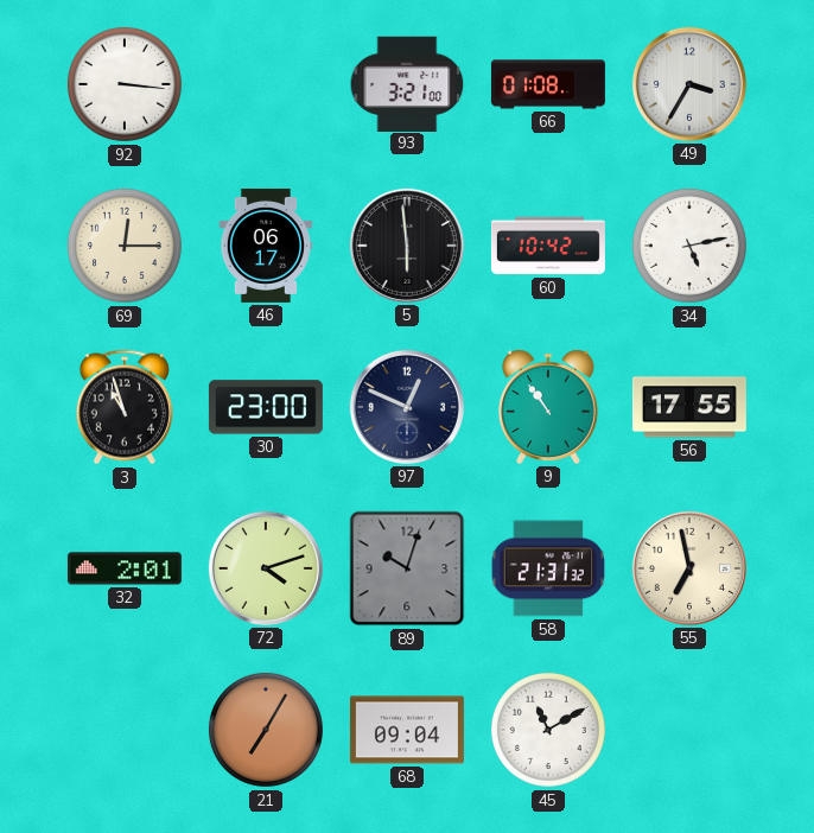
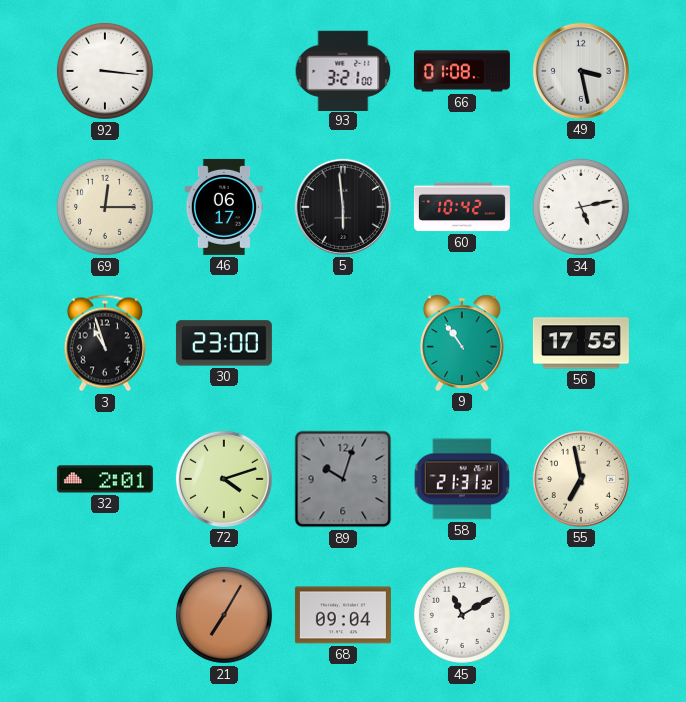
49: 3:35 -> 3:28 (581, 71)
97: 12:49 -> none (407, 407)
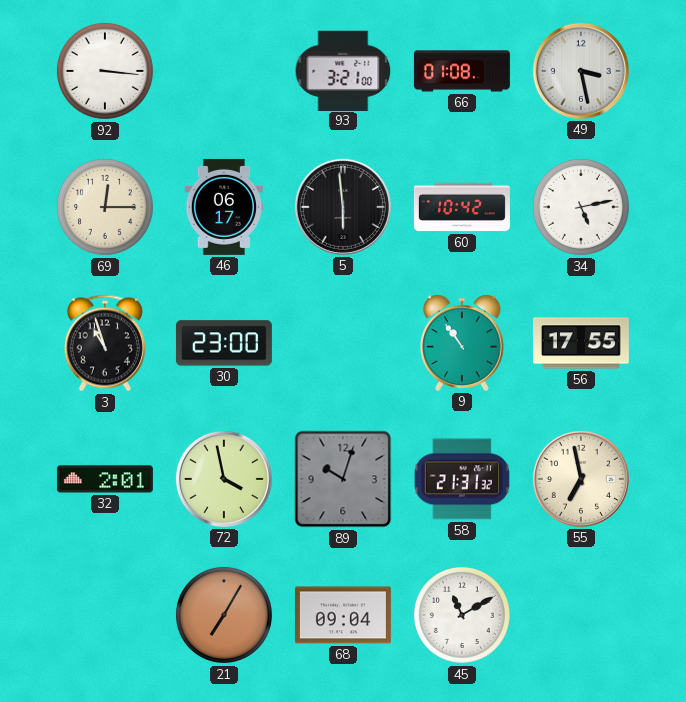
72: 4:12 -> 3:58 (224, 479)
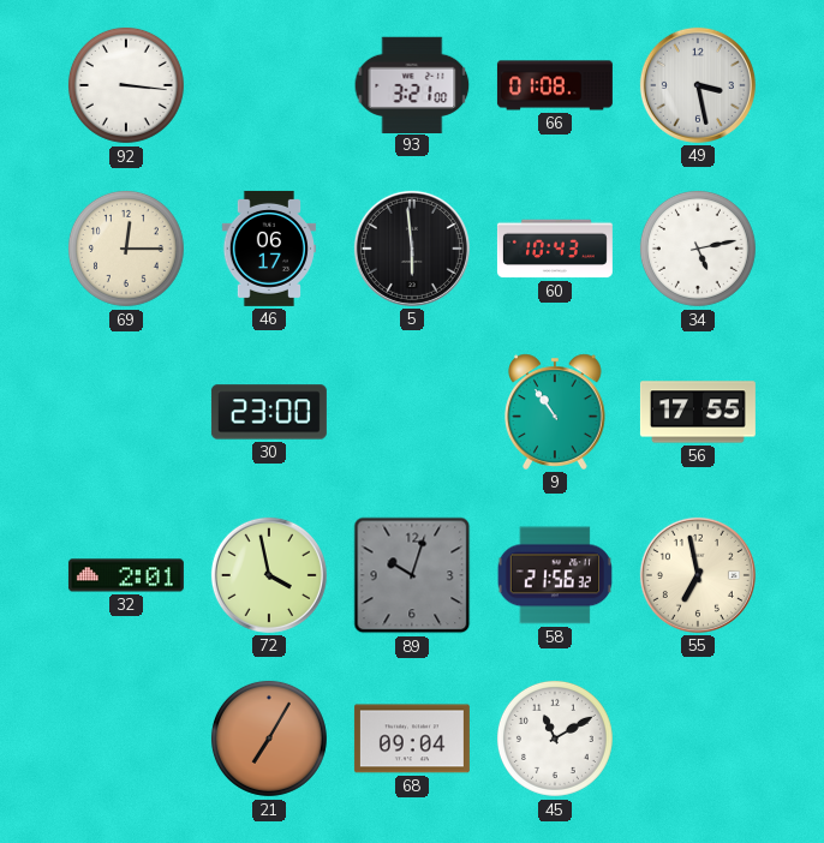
60: 10:42 -> 10:43 (555, 249)
3: 10:57 -> none (105, 343)
58: 21:31 -> 21:56 (554, 575)
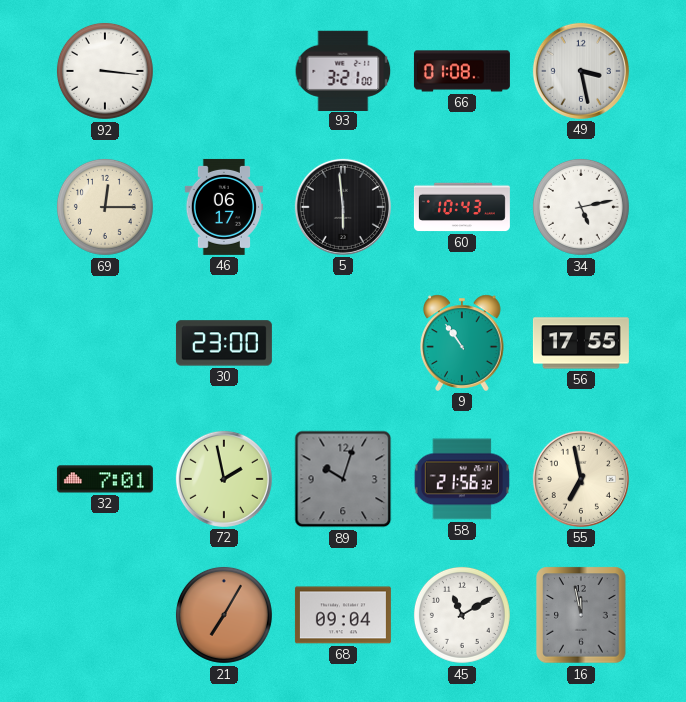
32: 2:01 -> 7:01 (105, 479)
72: 3:58 -> 1:58 (224, 479)
16: none -> 11:58 (581, 615)
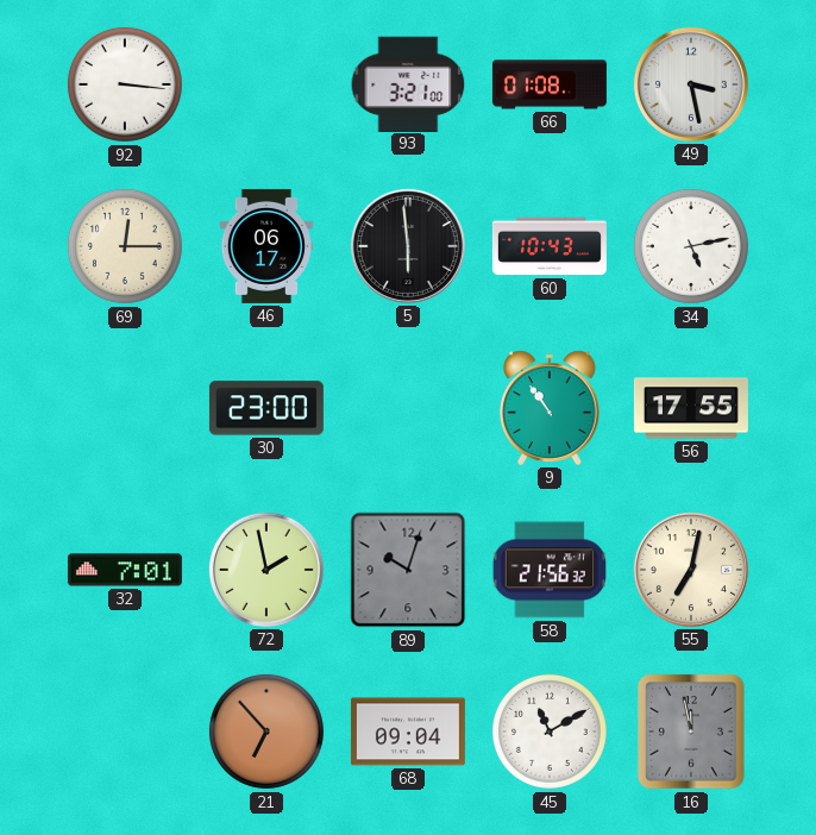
55: 6:58 -> 7:02 (691, 570)
21: 7:05 -> 6:53 (266, 732)
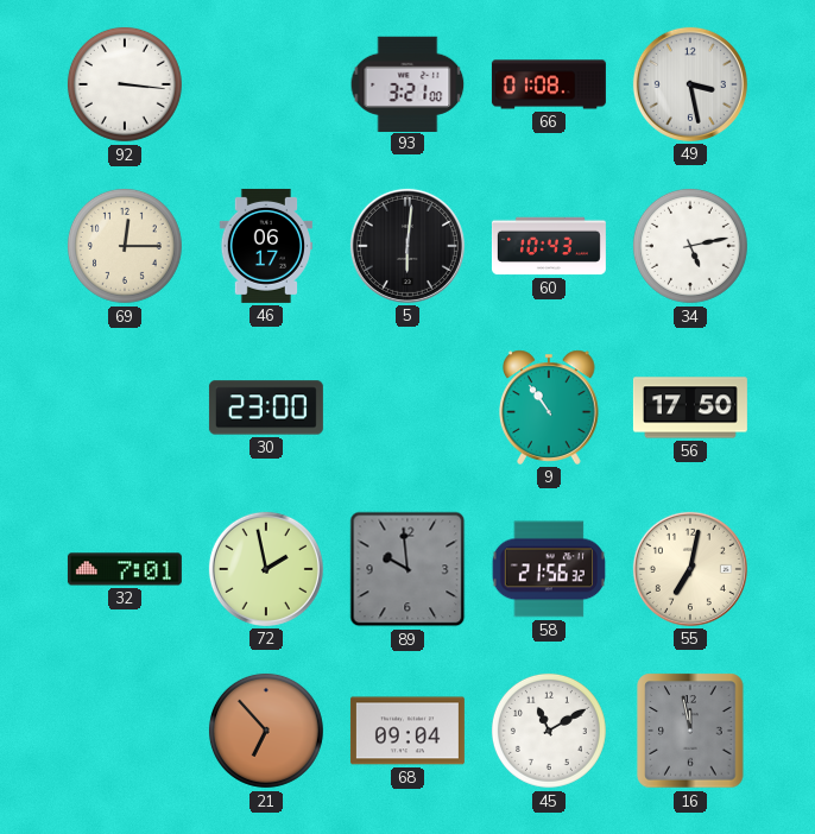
5: 5:59 -> 6:01 (407, 246)
56: 17:55 -> 17:50 (690, 407)
89: 10:03 -> 9:59 (407, 569)
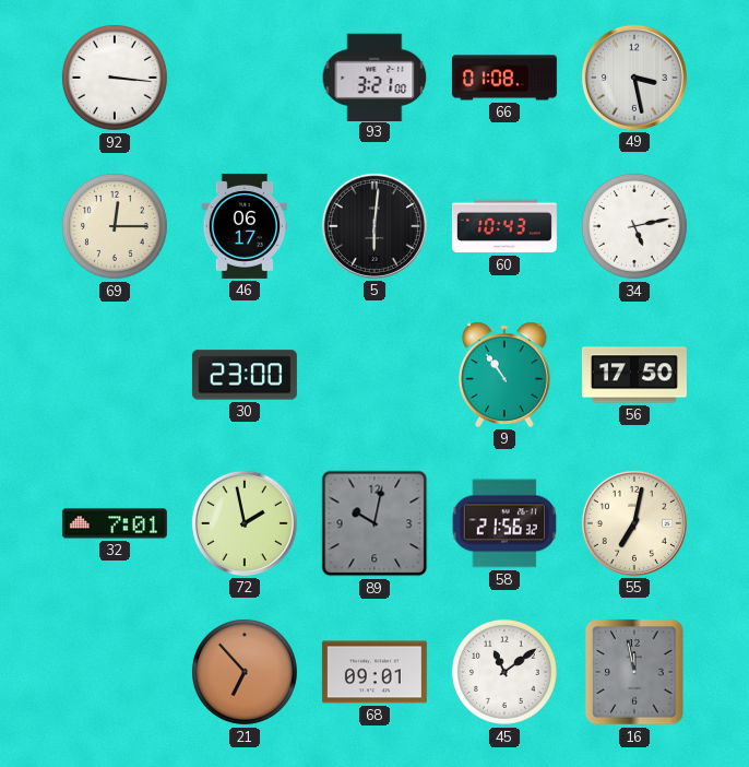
89: 9:59 -> 10:02 (374, 523)
68: 09:04 -> 09:01 (374, 672)
45: 11:10 -> 11:09 (504, 672)
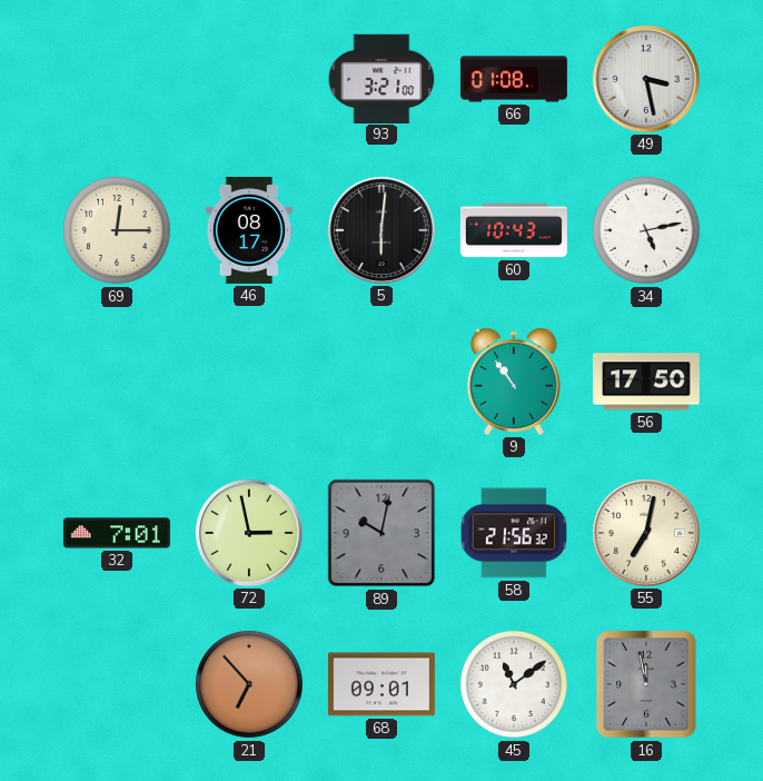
92: 3:16 -> none (115, 78)
46: 06:17 -> 08:17 (249, 230)
30: 23:00 -> none (245, 375)
72: 1:58 -> 2:58 (249, 533)
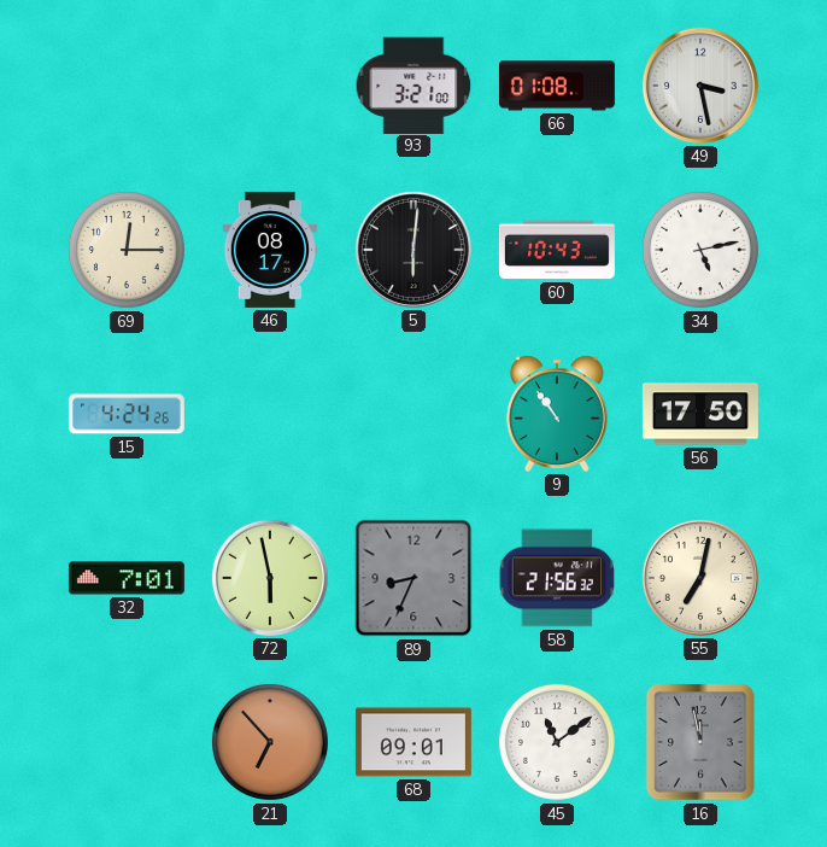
15: none -> 4:24 (127, 414)
72: 2:58 -> 5:58 (270, 578)
89: 10:02 -> 8:34 (413, 578)
